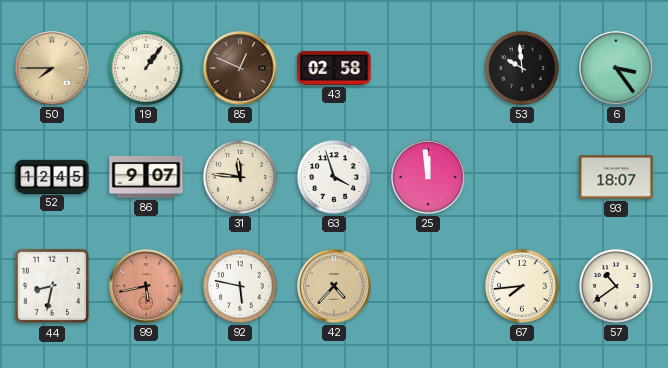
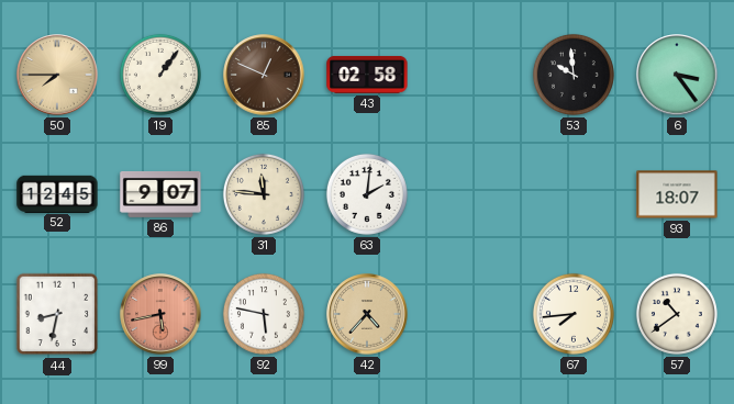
63: 3:57 -> 2:01 (367, 194)
25: 11:59 -> none (428, 177)
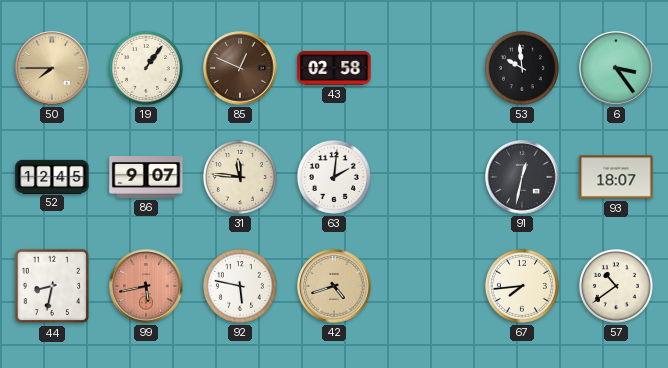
91: none -> 12:32 (522, 177)
42: 4:37 -> 4:42 (334, 286)
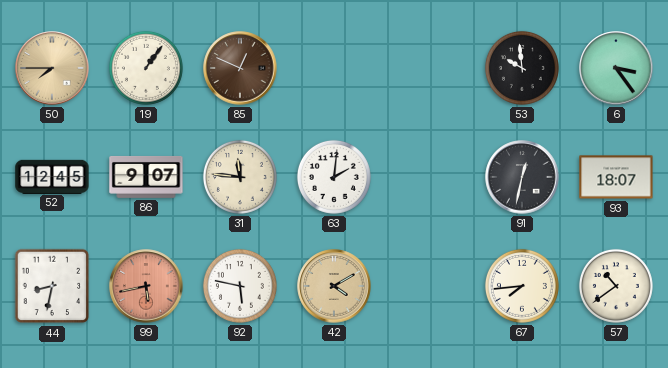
43: 02:58 -> none (334, 68)
42: 4:42 -> 4:10 (334, 286)
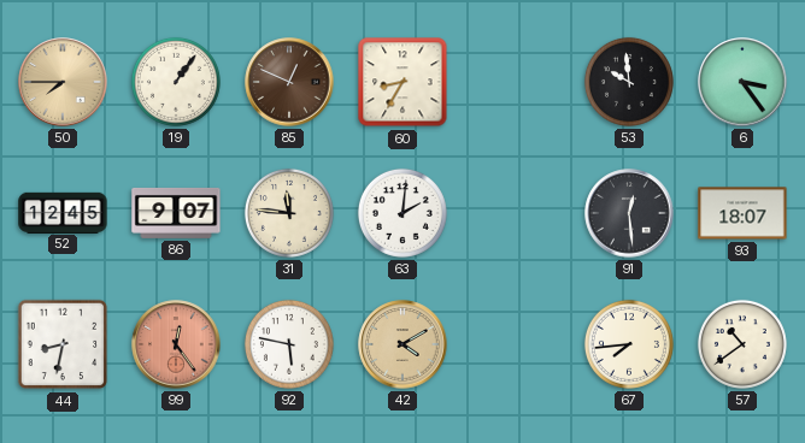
60: none -> 8:35 (402, 82)
91: 12:32 -> 12:29 (629, 213)
99: 5:43 -> 12:24 (176, 344)
